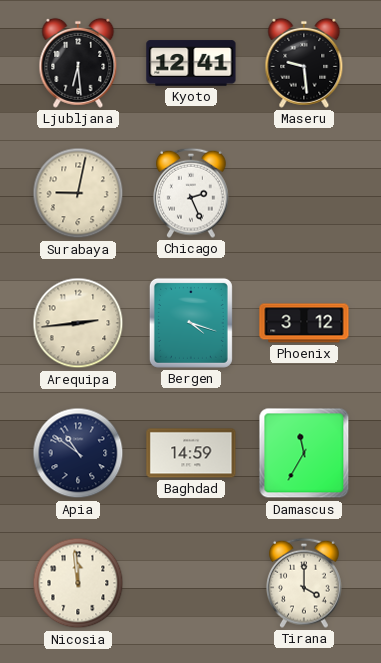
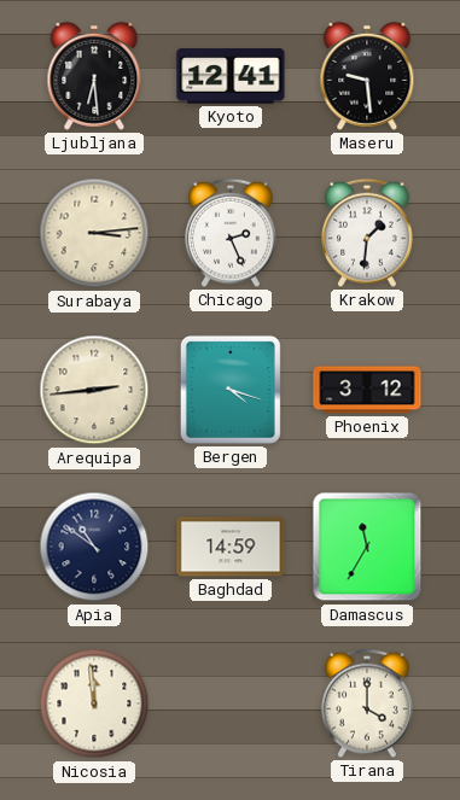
Surabaya: 9:02 -> 3:14 (94, 233)
Krakow: none -> 1:31 (368, 233)
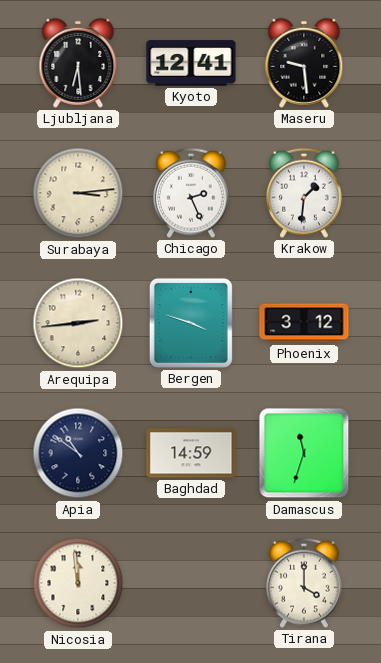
Bergen: 4:18 -> 3:48 (191, 323)
Damascus: 11:35 -> 11:33 (304, 453)
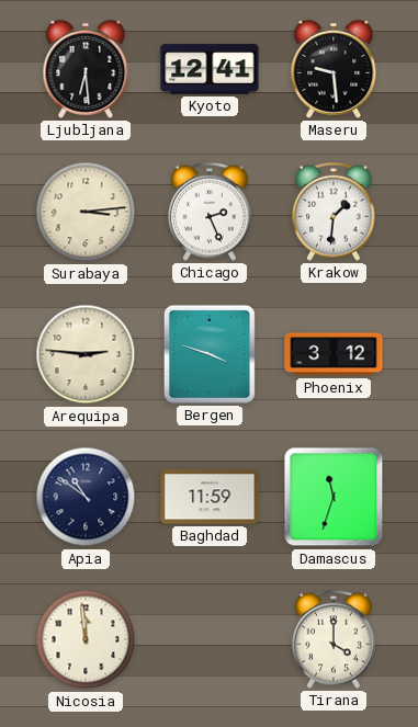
Arequipa: 2:44 -> 2:46 (86, 354)
Baghdad: 14:59 -> 11:59 (210, 497)
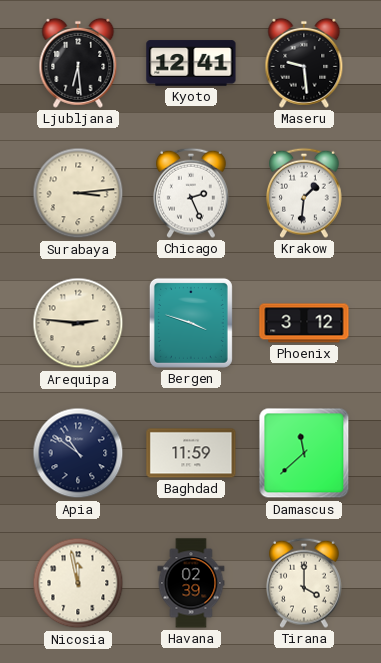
Damascus: 11:33 -> 11:38 (304, 453)
Nicosia: 11:59 -> 11:58 (78, 583)
Havana: none -> 02:39 (191, 583)
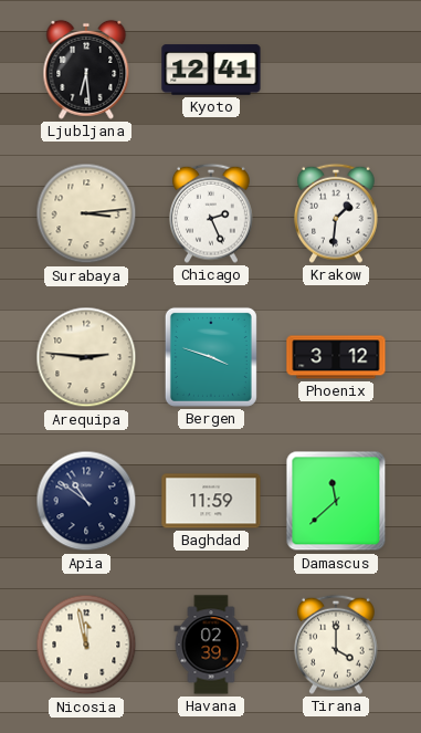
Maseru: 9:29 -> none (304, 63)
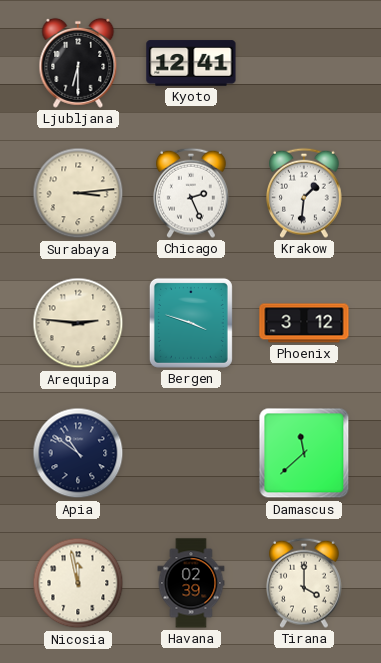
Ljubljana: 6:29 -> 6:30 (78, 63)
Baghdad: 11:59 -> none (211, 501)
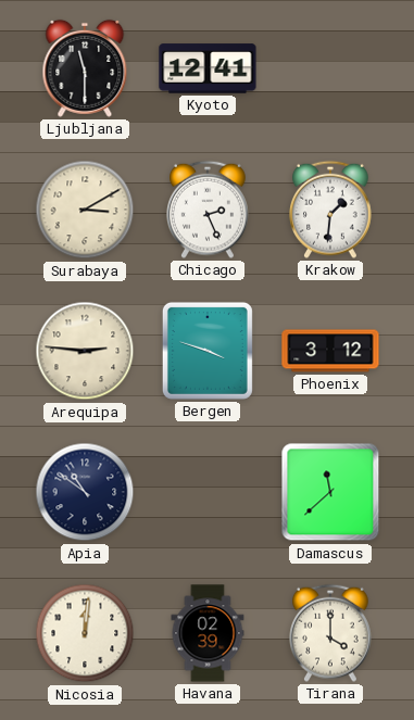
Ljubljana: 6:30 -> 11:30 (85, 68)
Surabaya: 3:14 -> 3:10 (85, 210)
Nicosia: 11:58 -> 12:01 (85, 633)
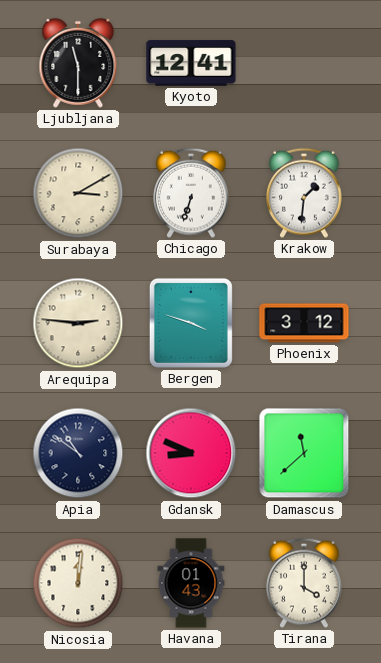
Chicago: 2:26 -> 6:33 (192, 193)
Gdansk: none -> 8:49 (191, 453)
Havana: 02:39 -> 01:43 (191, 583)
